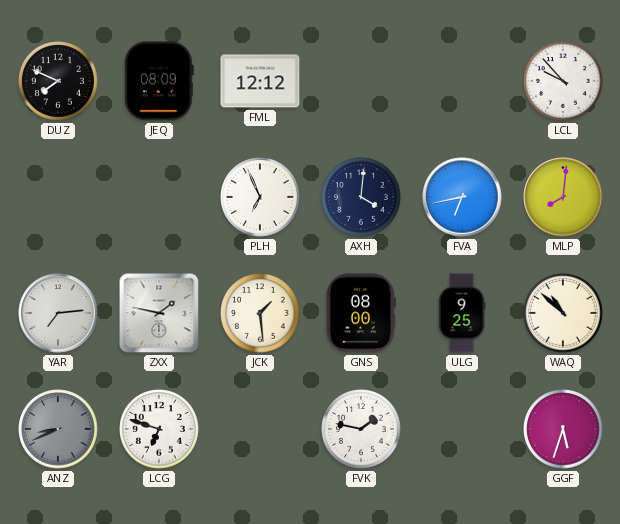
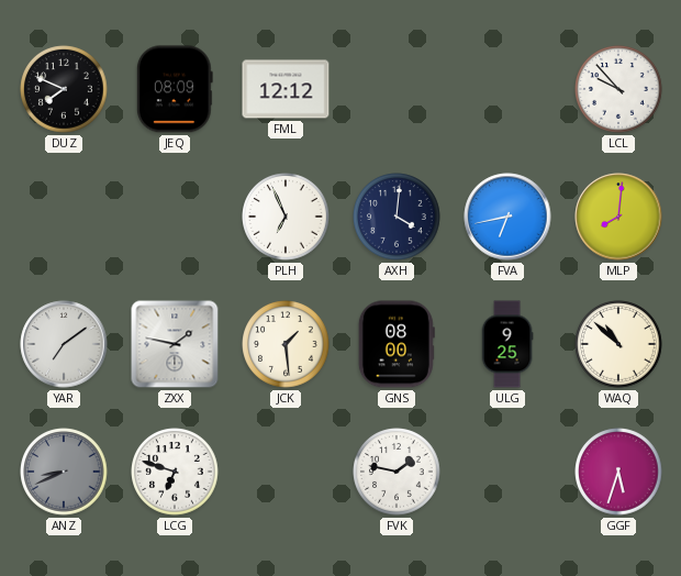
YAR: 7:14 -> 7:09 (64, 344)
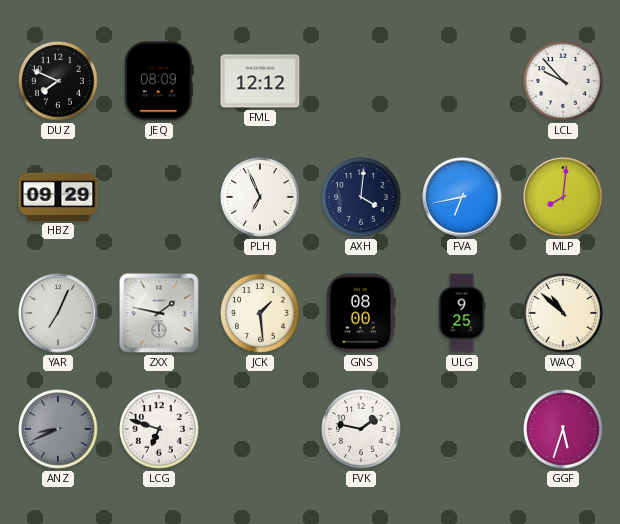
HBZ: none -> 09:29 (58, 197)
YAR: 7:09 -> 7:04 (58, 313)
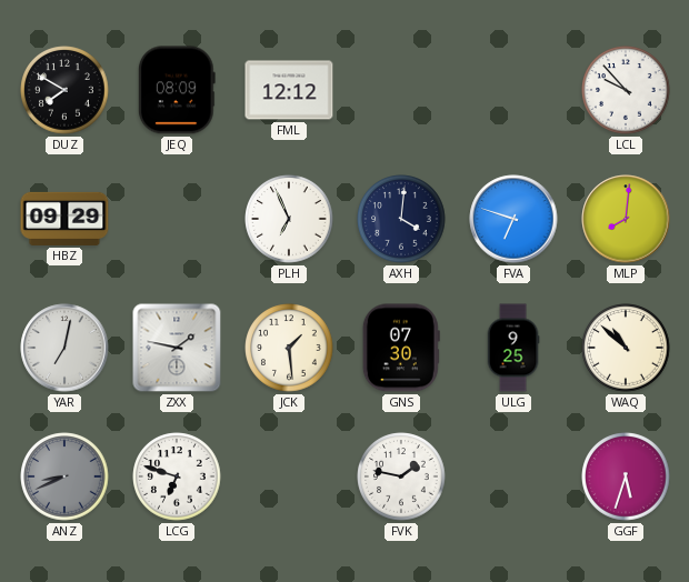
DUZ: 7:49 -> 7:50 (64, 90)
FVA: 6:43 -> 6:48 (513, 219)
YAR: 7:04 -> 7:02 (64, 348)
GNS: 08:00 -> 07:30 (401, 348)
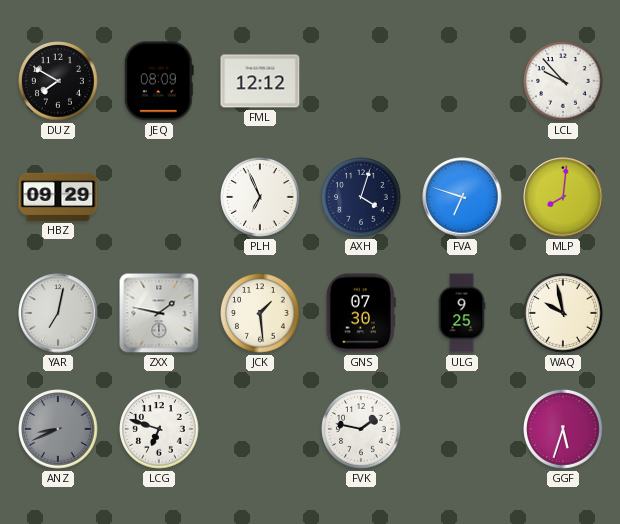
AXH: 4:01 -> 4:03 (361, 197)
WAQ: 10:52 -> 9:58 (563, 313)
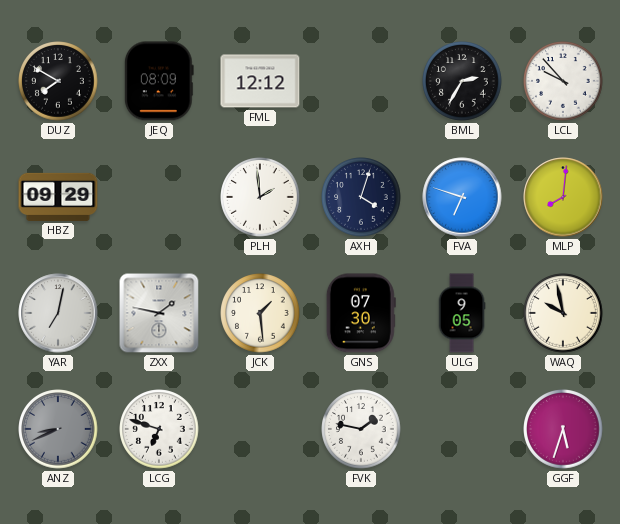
BML: none -> 2:35 (462, 81)
PLH: 6:56 -> 1:59 (260, 197)
ULG: 9:25 -> 9:05 (462, 313)
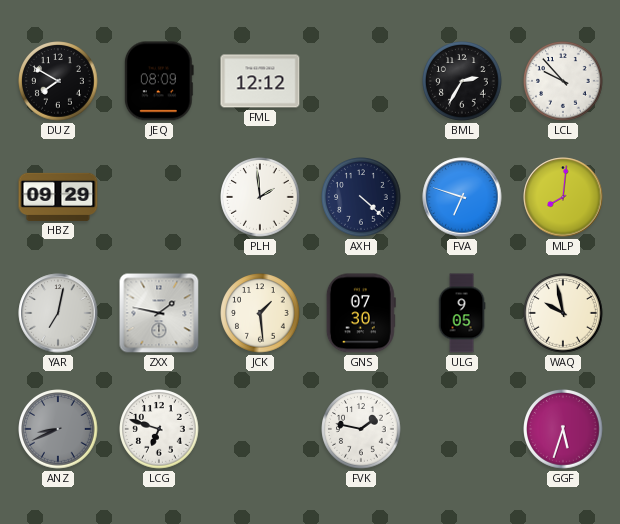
AXH: 4:03 -> 4:22 (361, 197)
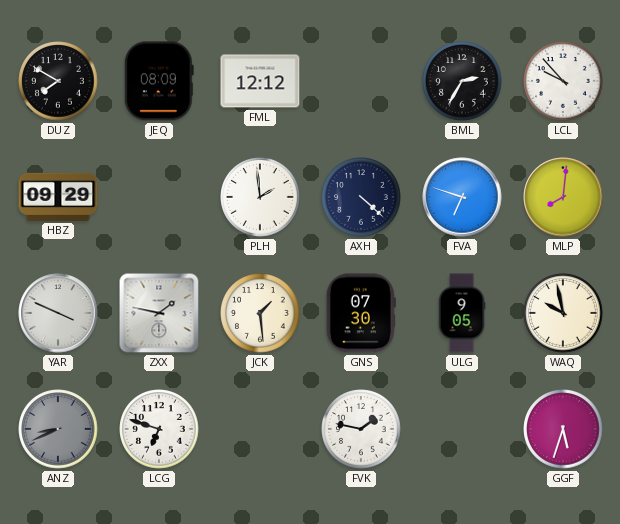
YAR: 7:02 -> 3:49 (58, 313)
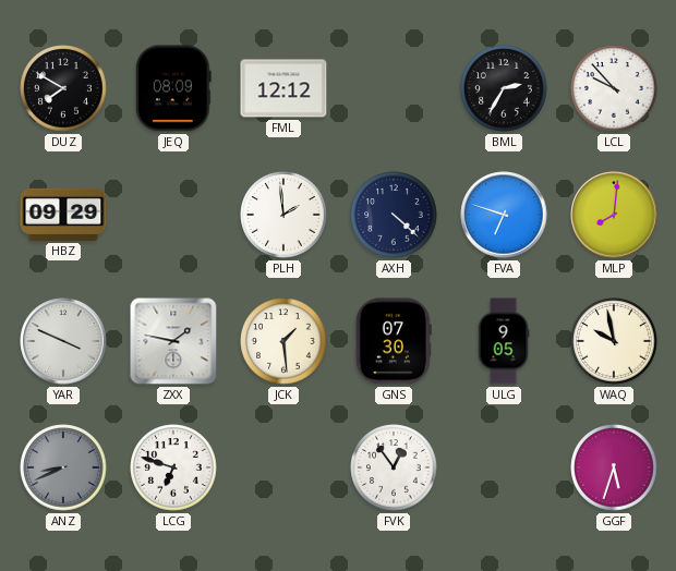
FVK: 1:47 -> 12:54 (394, 467)
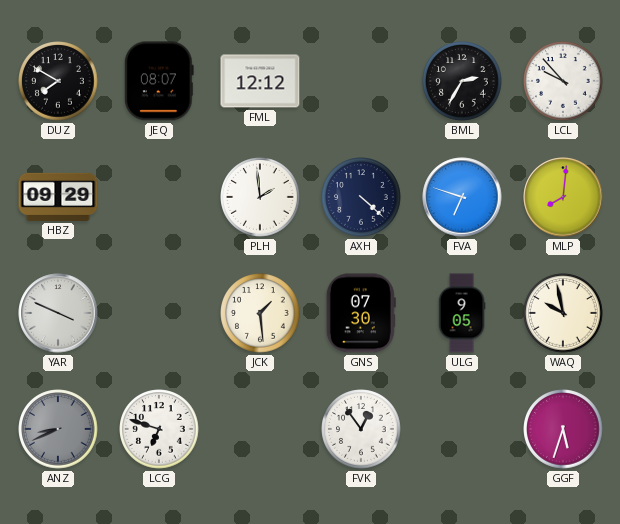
JEQ: 08:09 -> 08:07 (159, 81)
ZXX: 1:47 -> none (173, 341)
